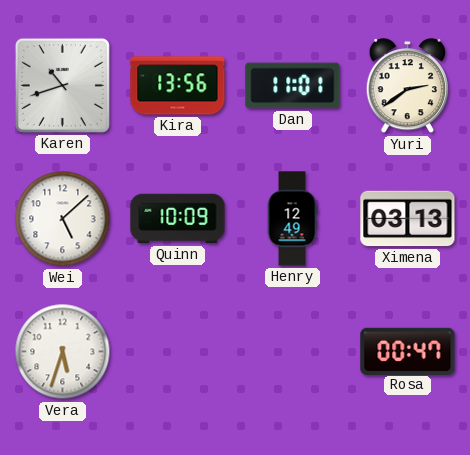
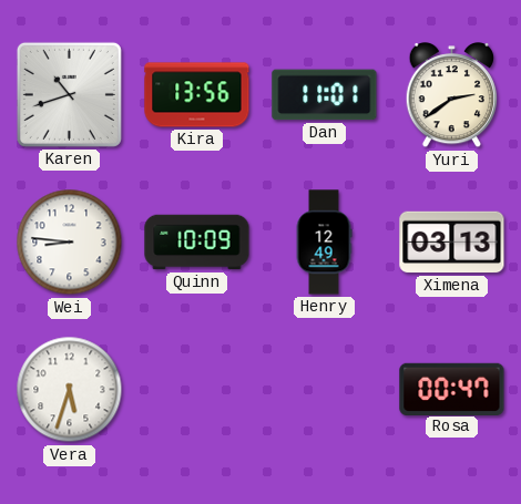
Wei: 5:08 -> 8:46 (70, 243)
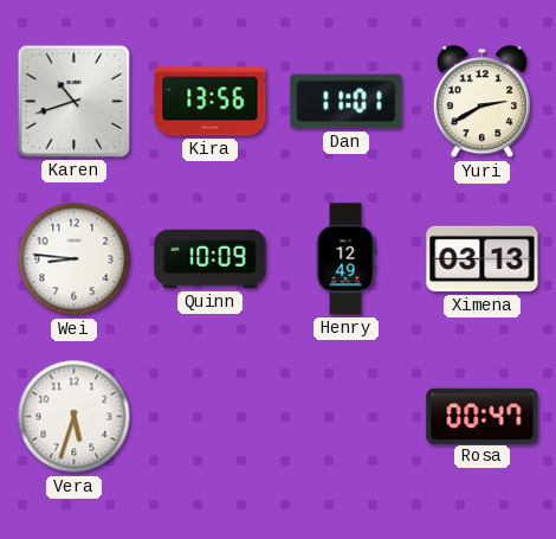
Yuri: 2:39 -> 2:40 (483, 103)
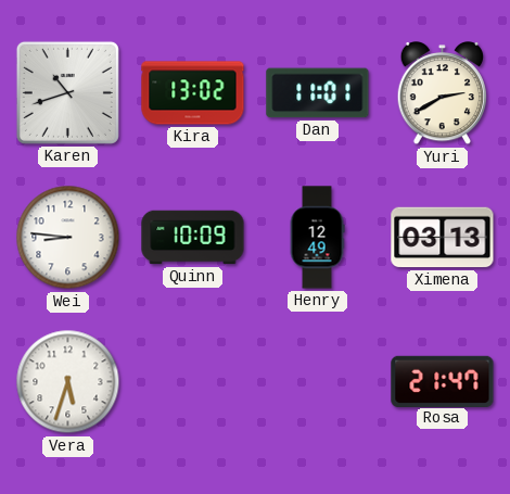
Kira: 13:56 -> 13:02 (193, 93)
Rosa: 00:47 -> 21:47 (443, 381)
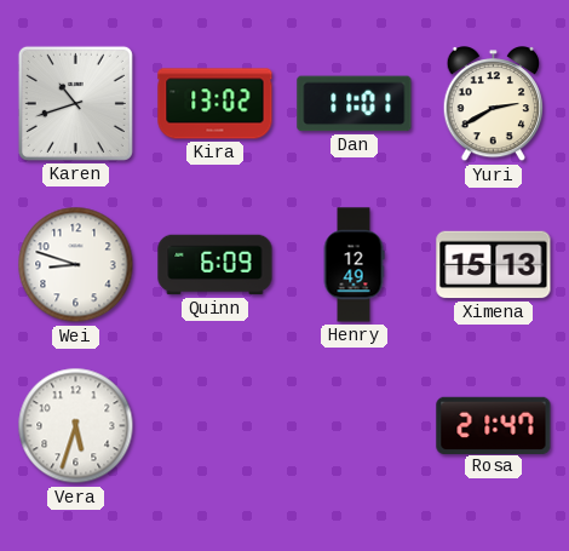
Wei: 8:46 -> 8:48 (76, 265)
Quinn: 10:09 -> 6:09 (215, 265)
Ximena: 03:13 -> 15:13 (494, 265)
